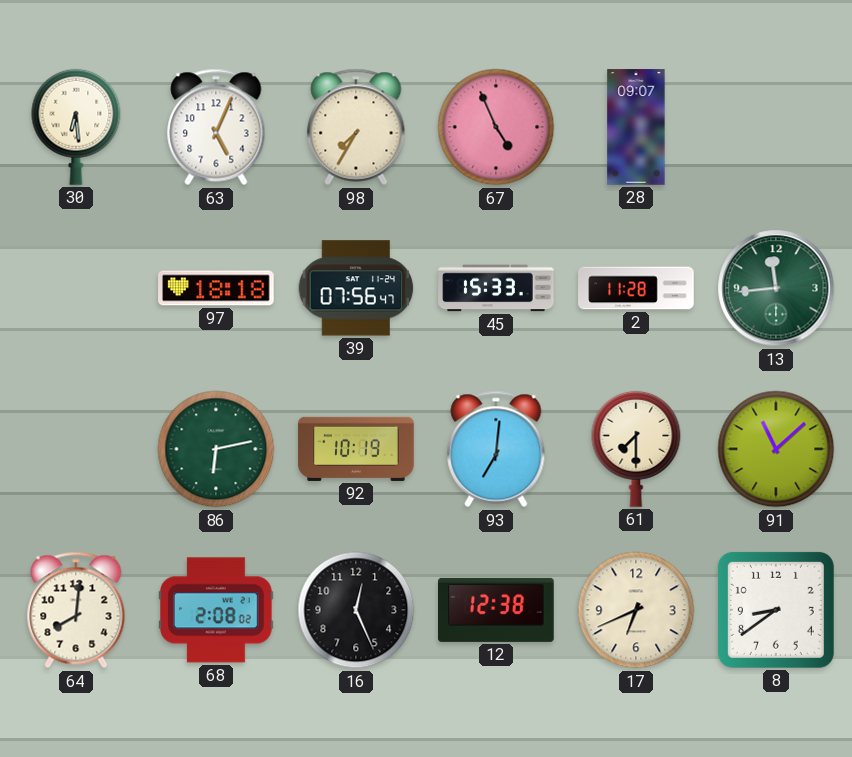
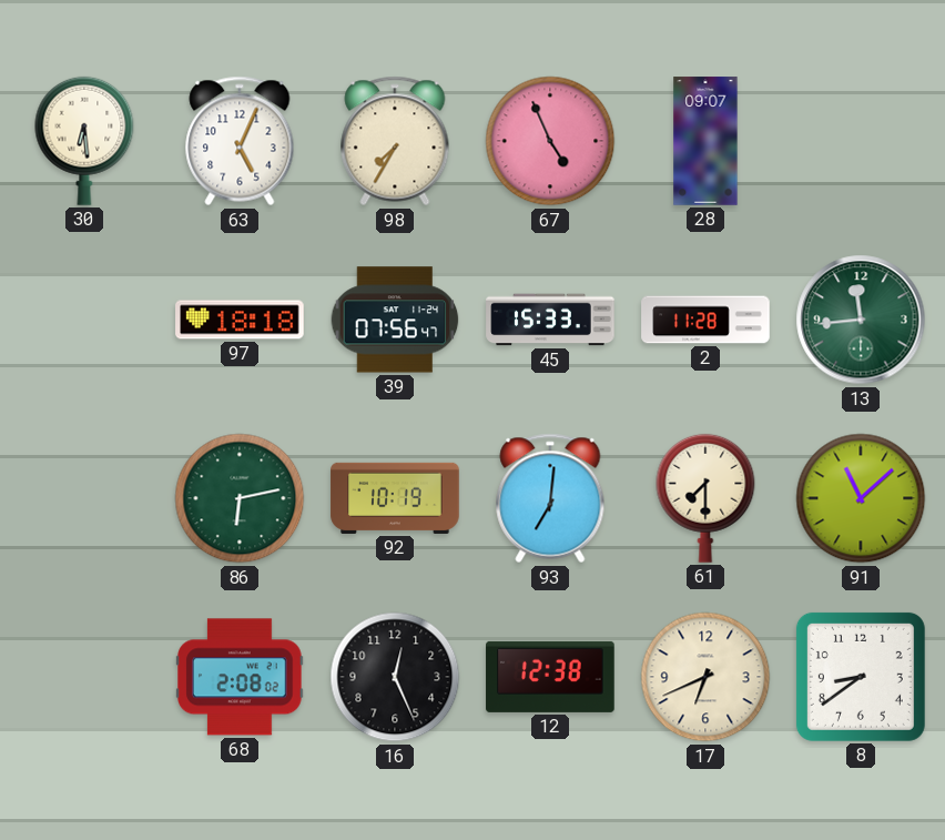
64: 8:01 -> none (76, 610)
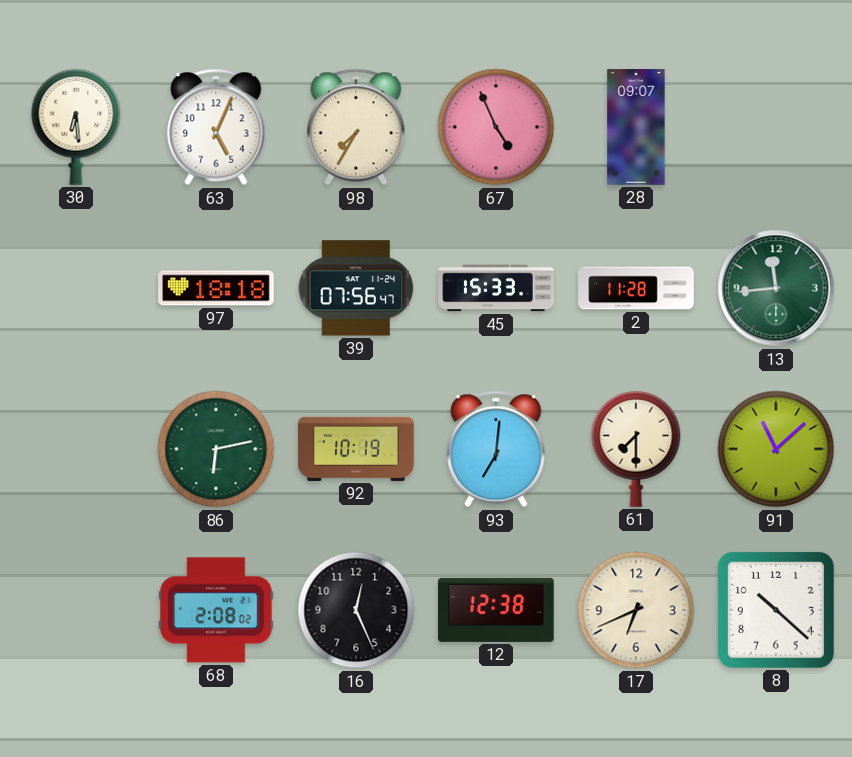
8: 8:39 -> 10:22 (776, 610)
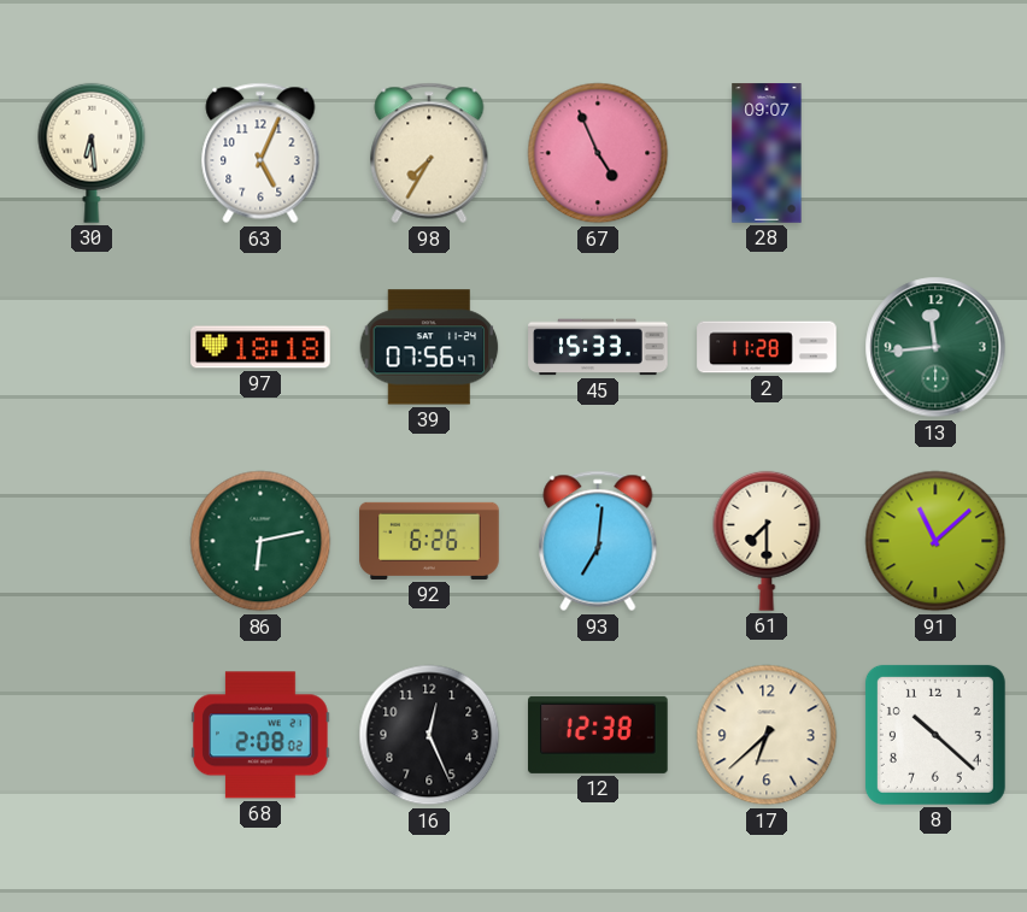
92: 10:19 -> 6:26 (429, 541)
17: 6:41 -> 6:38 (767, 735)
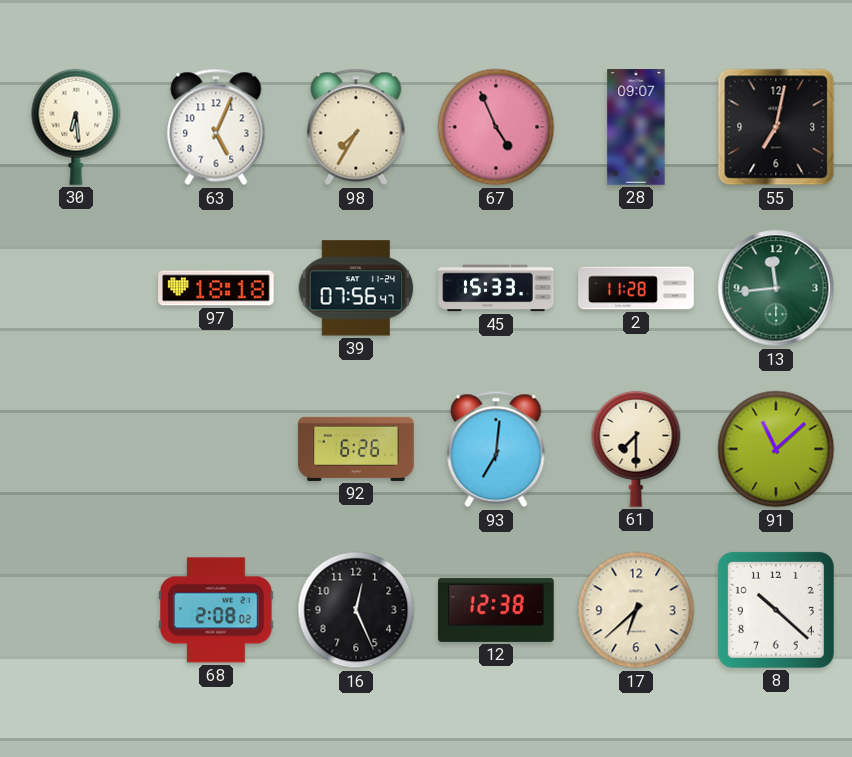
55: none -> 7:02 (776, 127)
86: 6:13 -> none (260, 541)
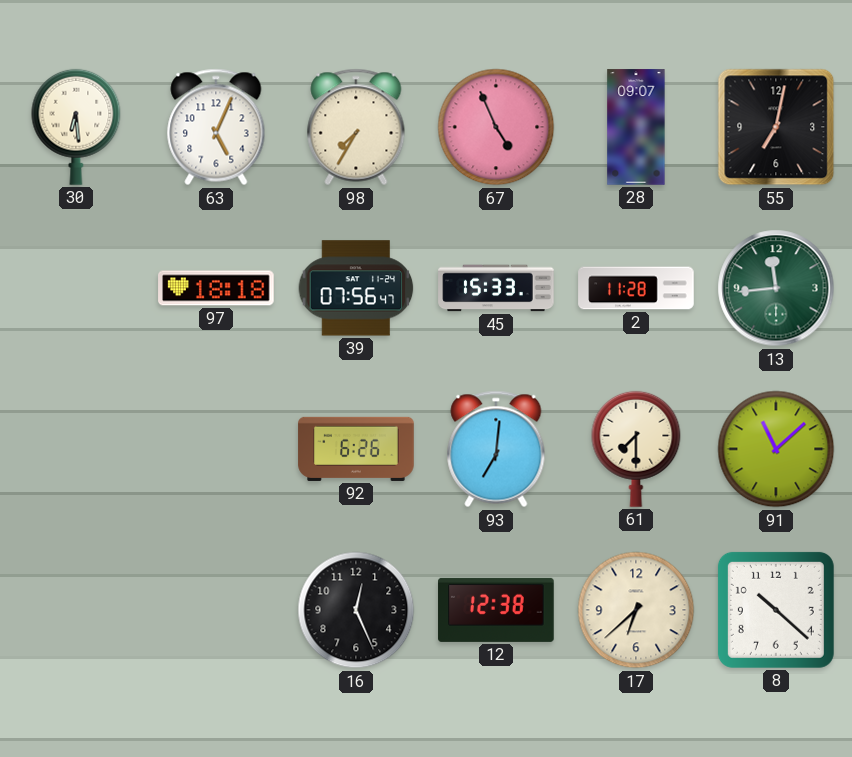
68: 2:08 -> none (216, 610)
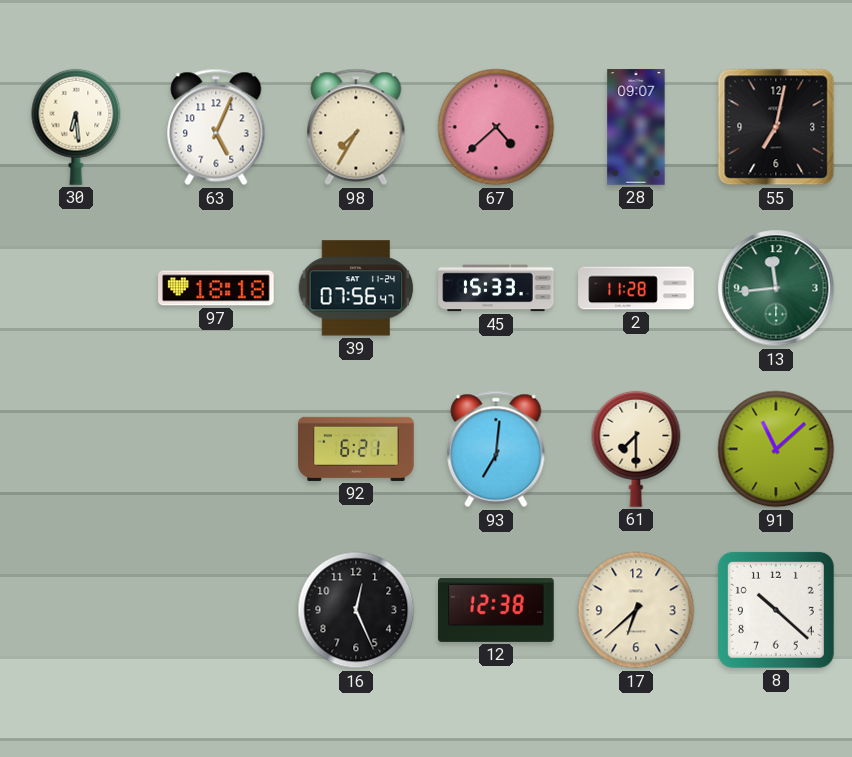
67: 4:56 -> 4:38 (496, 127)
92: 6:26 -> 6:21 (356, 449)
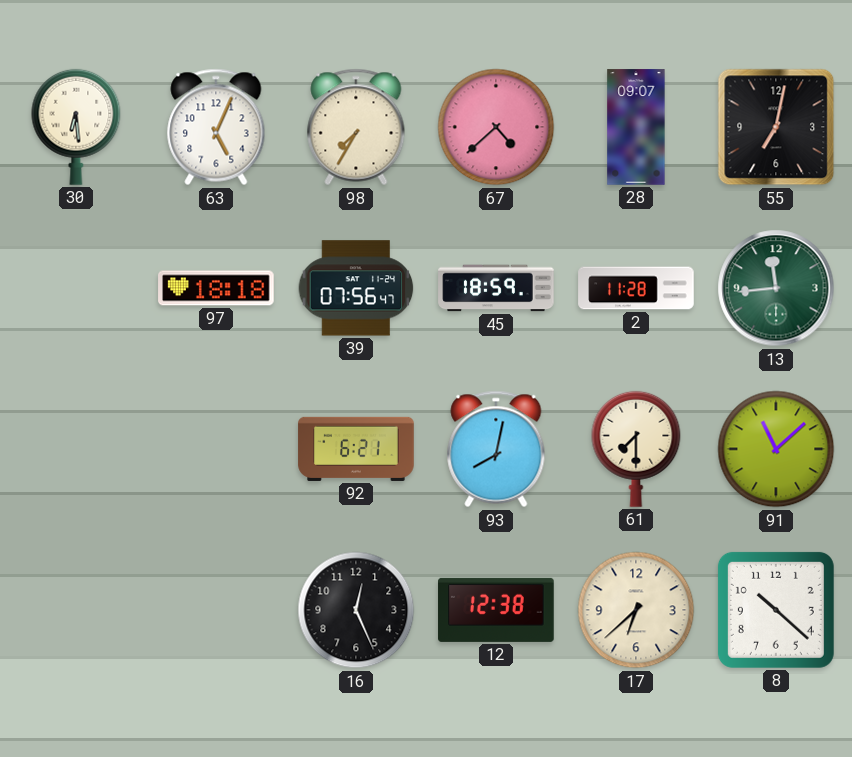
45: 15:33 -> 18:59 (496, 288)
93: 7:01 -> 8:02 (496, 449)
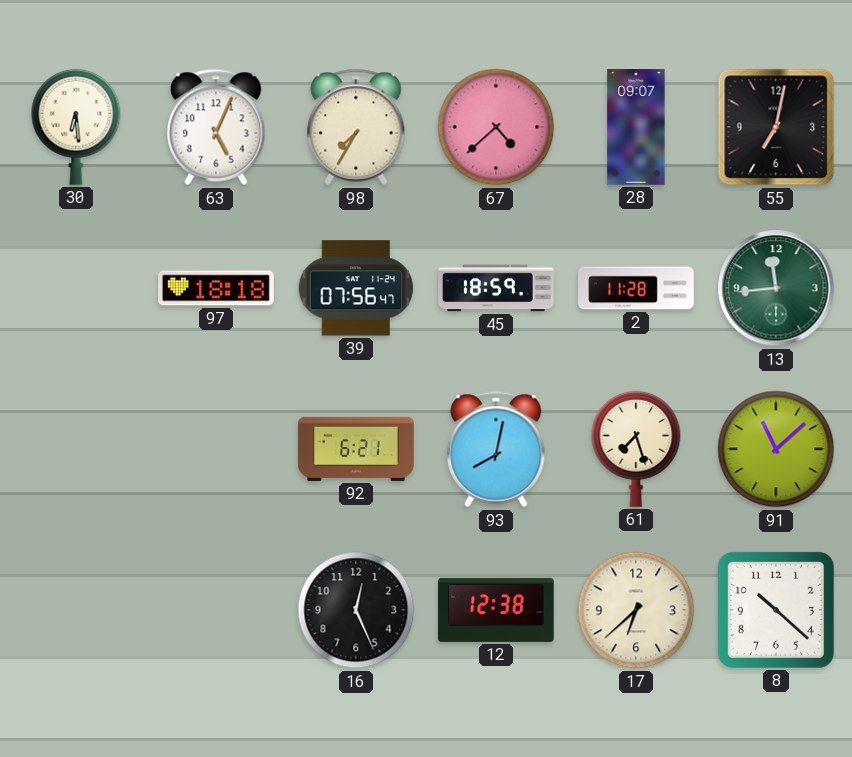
61: 7:30 -> 7:27 (636, 449)
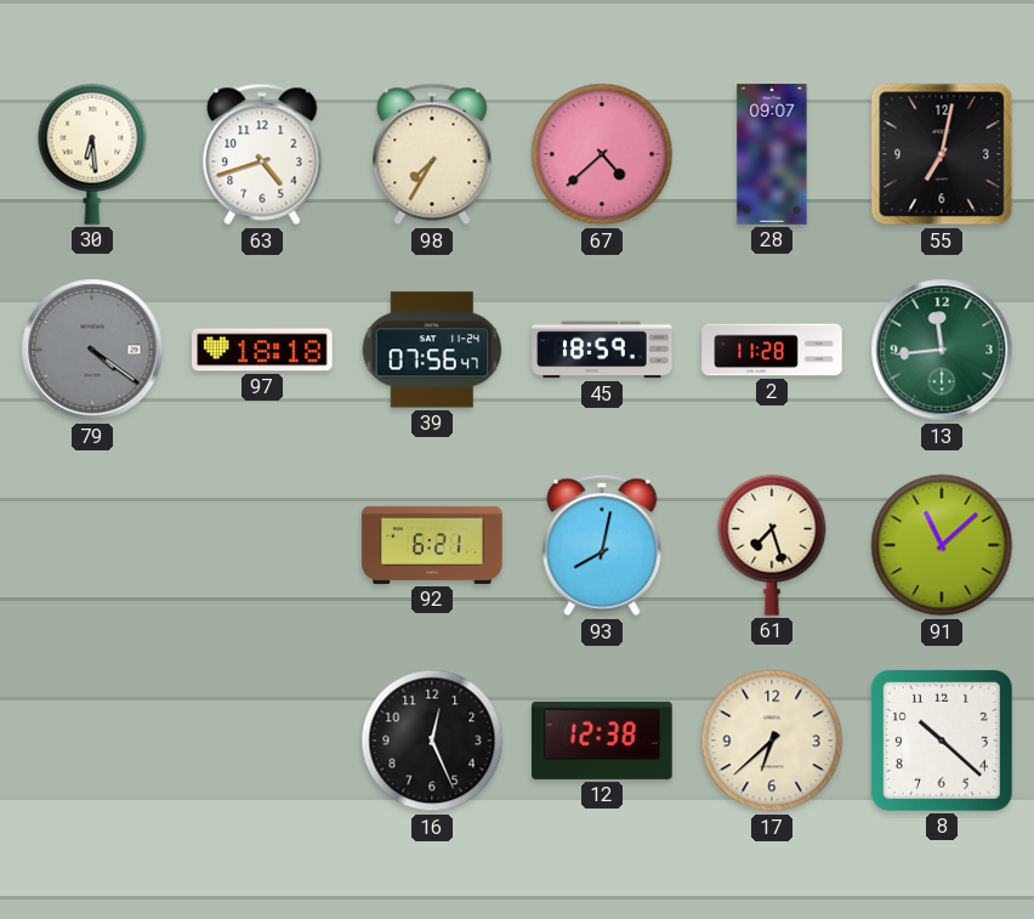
63: 5:04 -> 4:42 (262, 154)
79: none -> 4:21 (92, 350)
